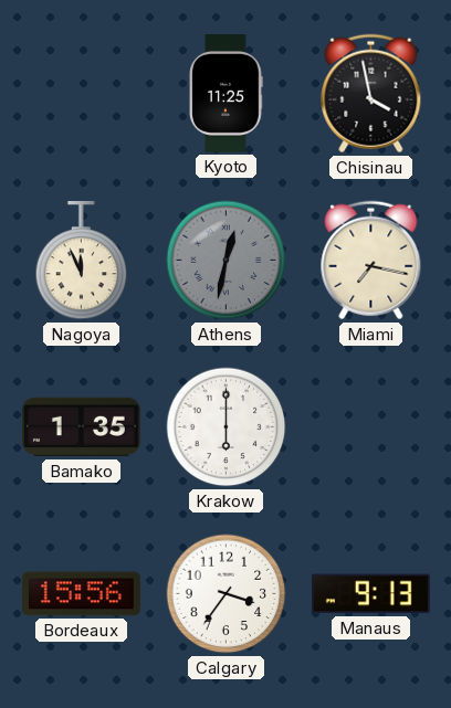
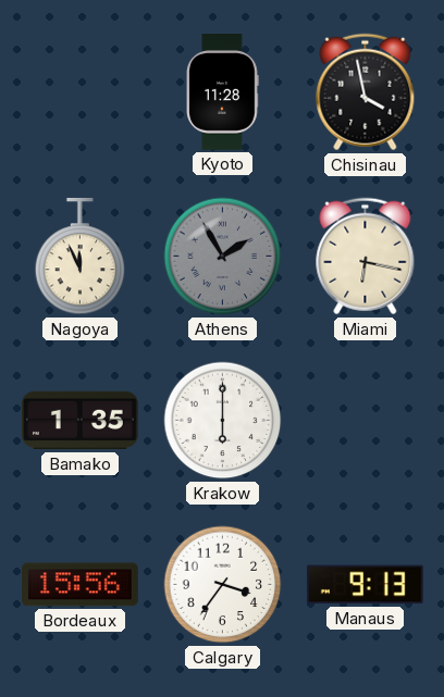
Kyoto: 11:25 -> 11:28 (222, 92)
Athens: 12:32 -> 1:55 (223, 257)
Miami: 7:17 -> 6:17 (366, 257)
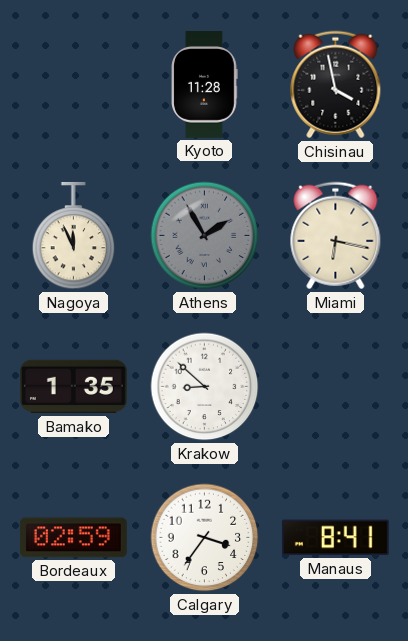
Krakow: 6:00 -> 8:52 (205, 387)
Bordeaux: 15:56 -> 02:59 (73, 538)
Manaus: 9:13 -> 8:41 (335, 538)
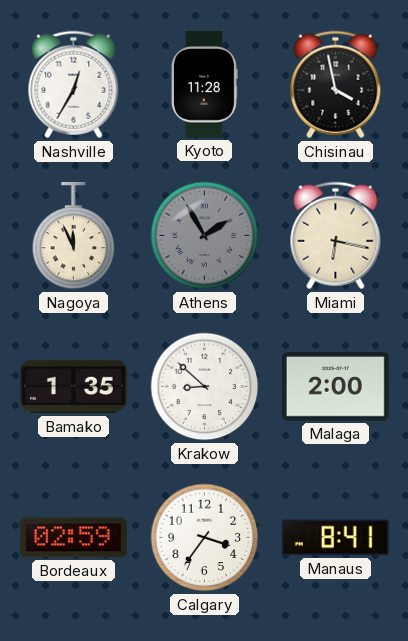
Nashville: none -> 12:35 (74, 85)
Malaga: none -> 2:00 (335, 386)
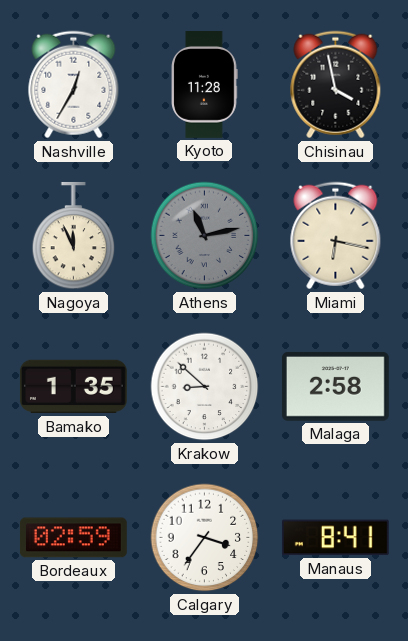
Athens: 1:55 -> 11:13 (205, 236)
Malaga: 2:00 -> 2:58 (335, 386)
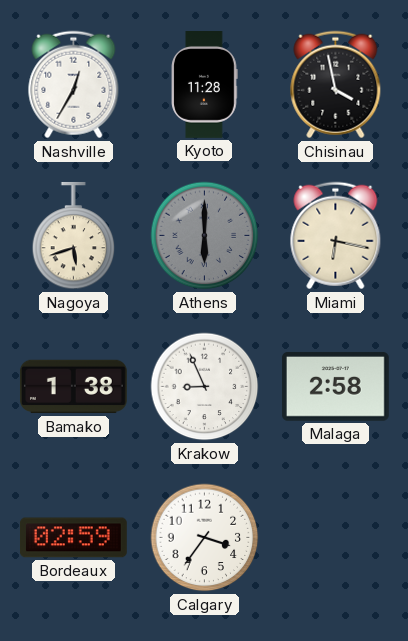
Nagoya: 11:56 -> 5:42 (74, 236)
Athens: 11:13 -> 6:00 (205, 236)
Bamako: 1:35 -> 1:38 (73, 387)
Krakow: 8:52 -> 8:56 (205, 387)
Manaus: 8:41 -> none (335, 538)
